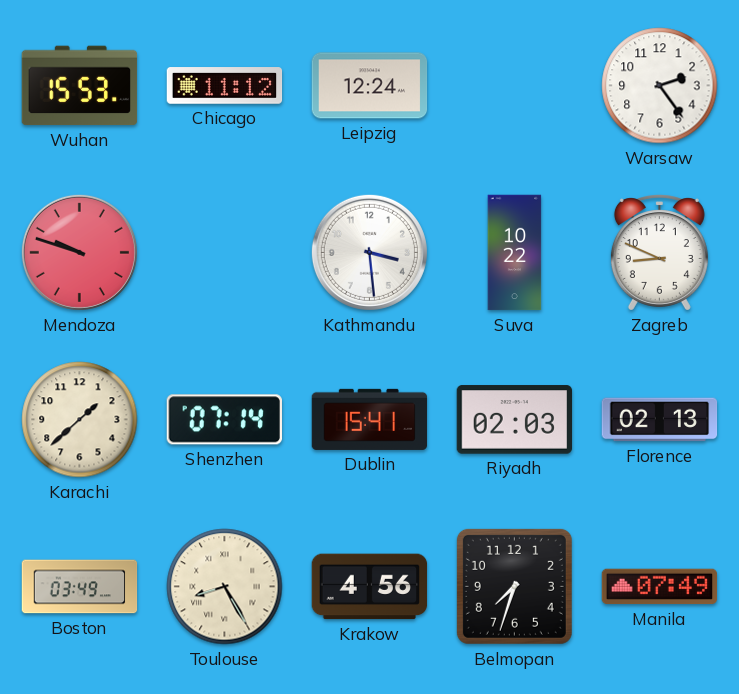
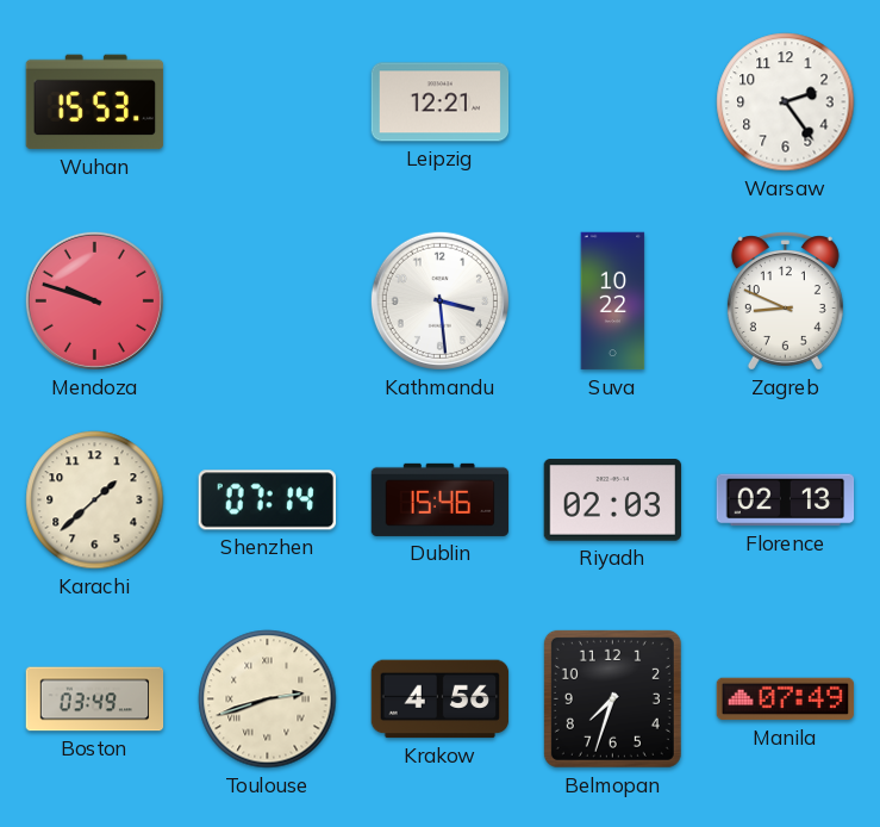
Chicago: 11:12 -> none (225, 86)
Leipzig: 12:24 -> 12:21 (441, 102)
Dublin: 15:41 -> 15:46 (441, 499)
Toulouse: 8:25 -> 2:42 (268, 699)
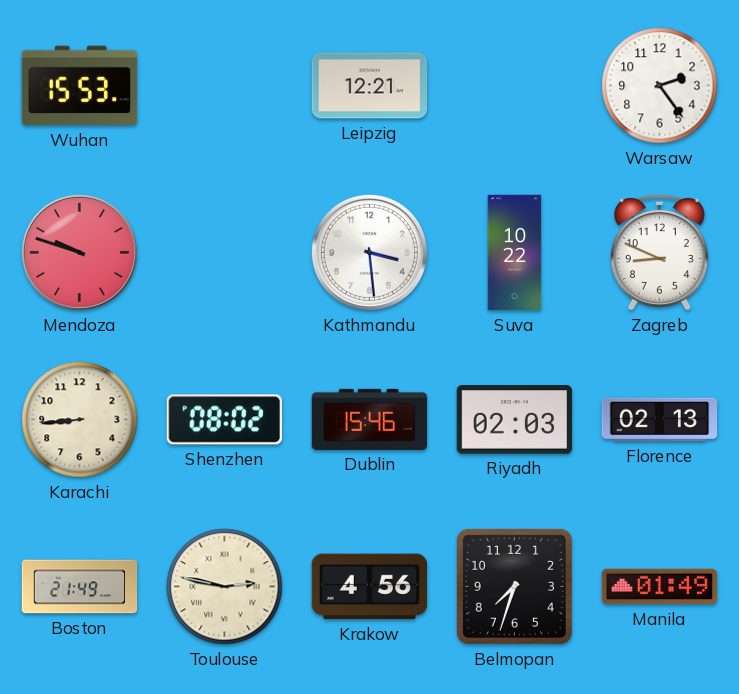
Karachi: 1:38 -> 8:44 (80, 420)
Shenzhen: 07:14 -> 08:02 (224, 420)
Boston: 03:49 -> 21:49 (80, 587)
Toulouse: 2:42 -> 2:47 (225, 587)
Manila: 07:49 -> 01:49 (660, 587)
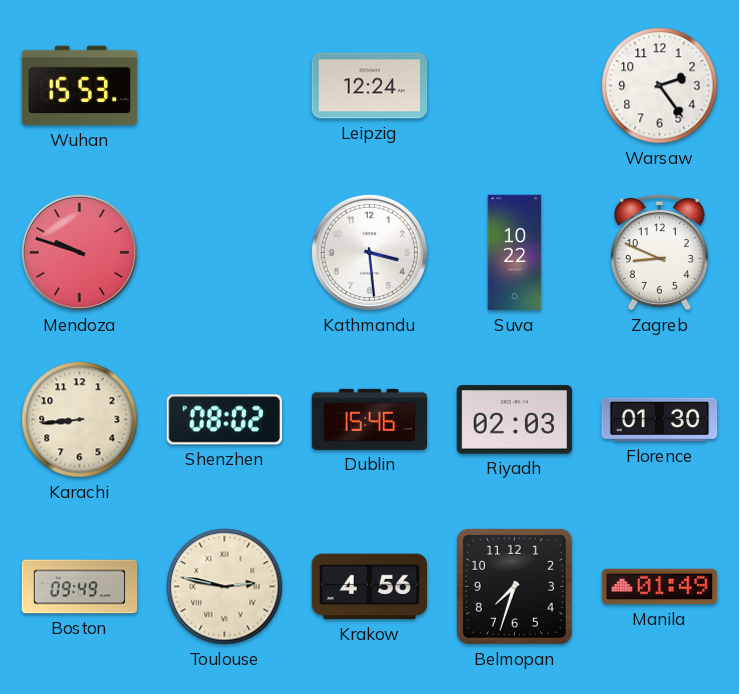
Leipzig: 12:21 -> 12:24 (370, 86)
Florence: 02:13 -> 01:30 (660, 420)
Boston: 21:49 -> 09:49 (80, 587)
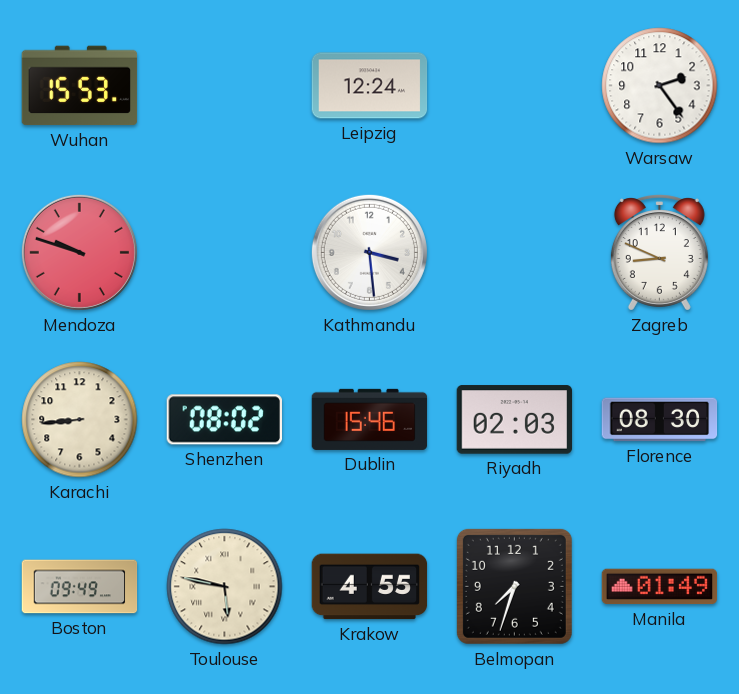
Suva: 10:22 -> none (515, 253)
Florence: 01:30 -> 08:30 (660, 420)
Toulouse: 2:47 -> 5:47 (225, 587)
Krakow: 4:56 -> 4:55 (370, 587)
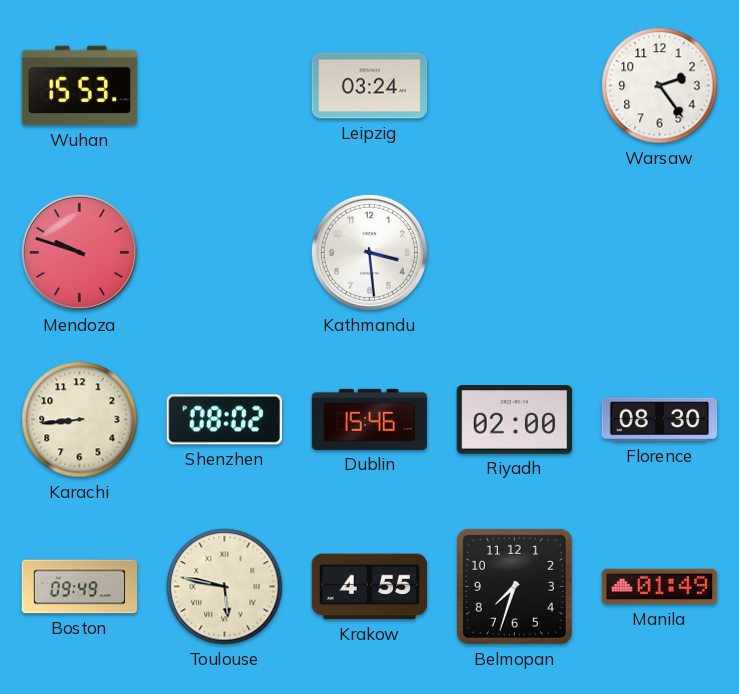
Leipzig: 12:24 -> 03:24 (370, 86)
Zagreb: 8:49 -> none (659, 253)
Riyadh: 02:03 -> 02:00 (515, 420)
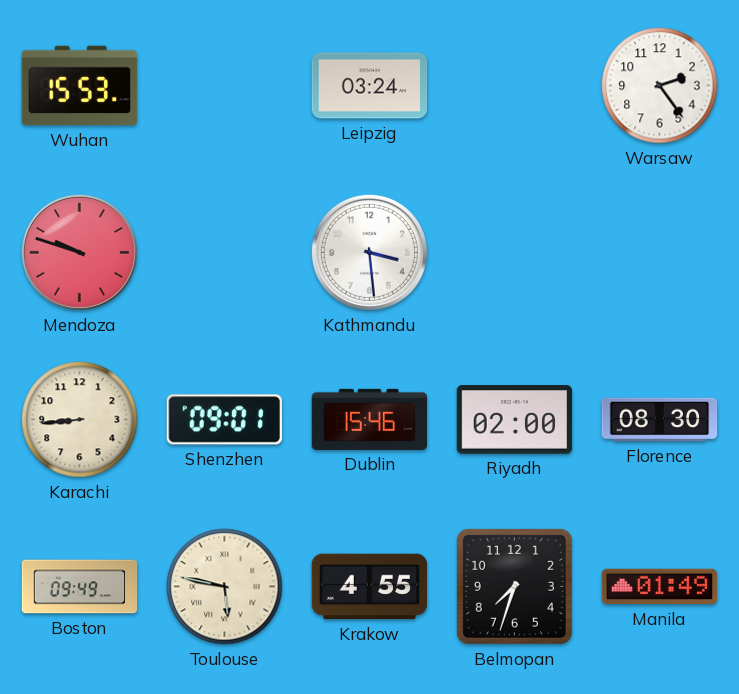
Shenzhen: 08:02 -> 09:01 (224, 420)
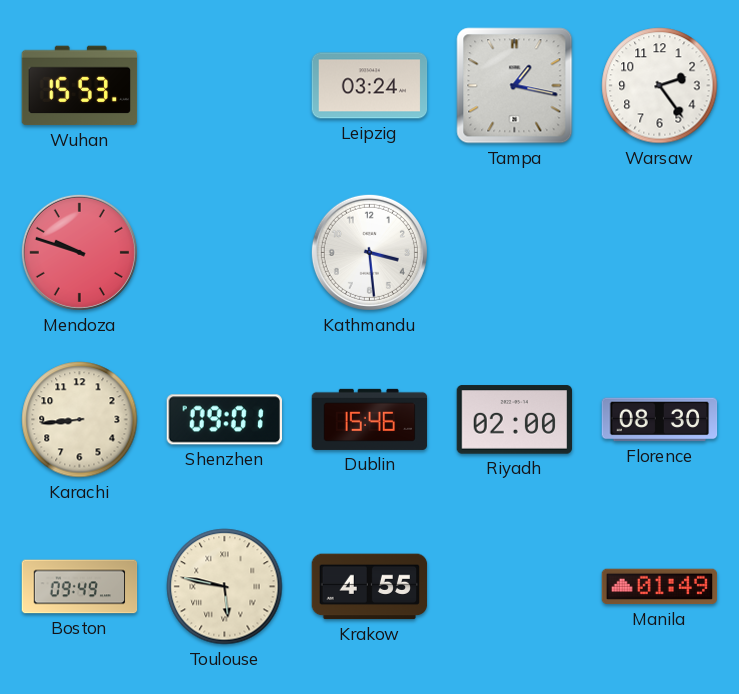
Tampa: none -> 1:17 (515, 86)
Belmopan: 7:33 -> none (514, 586)
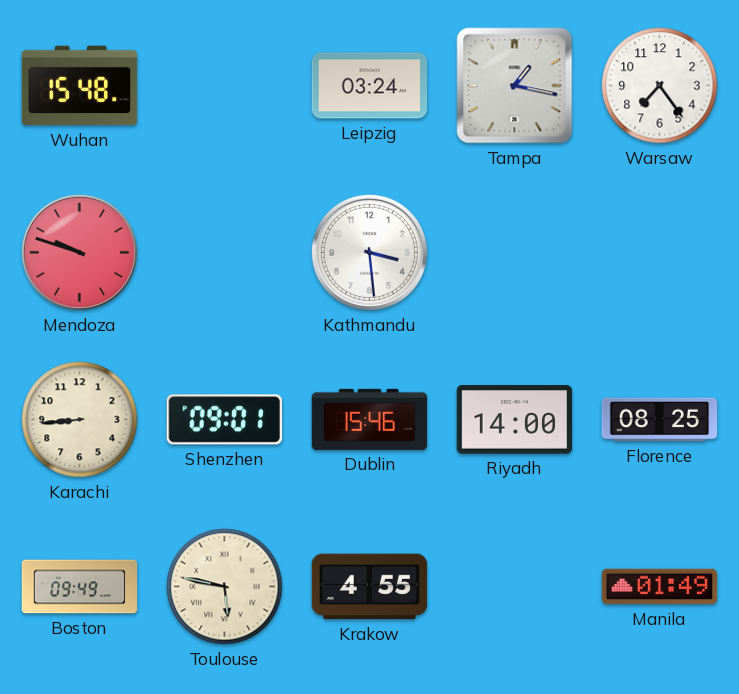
Wuhan: 15:53 -> 15:48 (80, 86)
Warsaw: 2:24 -> 7:24 (660, 86)
Riyadh: 02:00 -> 14:00 (515, 420)
Florence: 08:30 -> 08:25 (660, 420)
